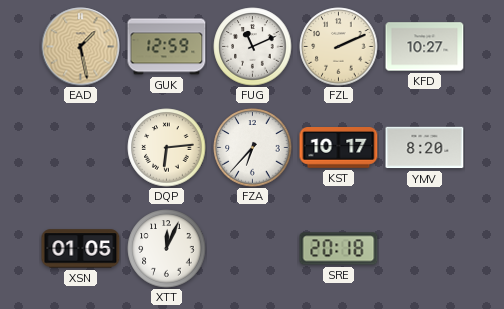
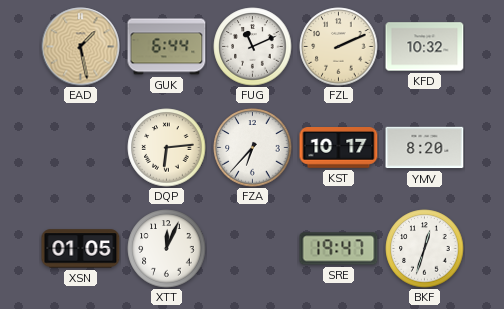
GUK: 12:59 -> 6:44 (167, 47)
KFD: 10:27 -> 10:32 (425, 47)
SRE: 20:18 -> 19:47 (339, 249)
BKF: none -> 12:33 (425, 249)
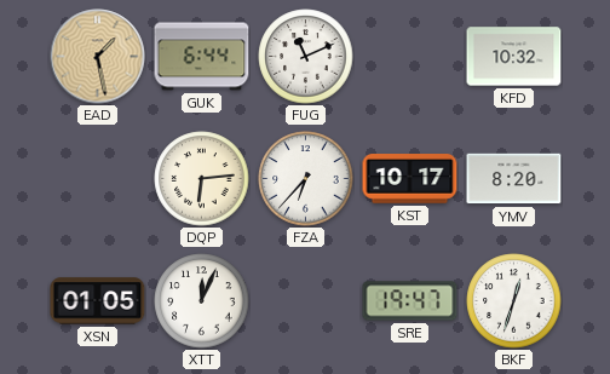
FZL: 2:11 -> none (339, 47)
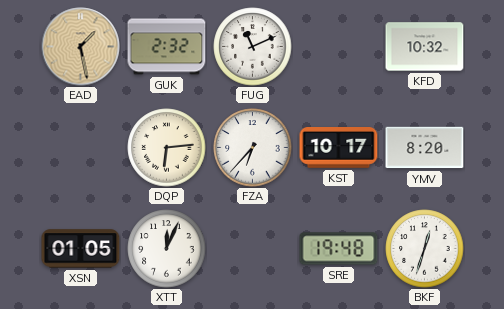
GUK: 6:44 -> 2:32 (167, 47)
SRE: 19:47 -> 19:48 (339, 249)
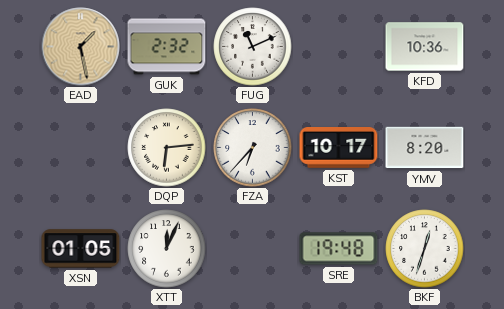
KFD: 10:32 -> 10:36 (425, 47)
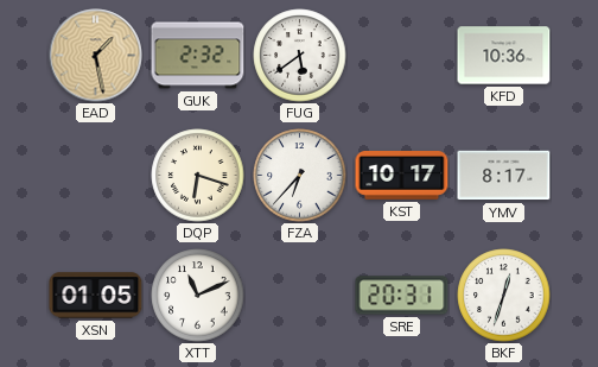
FUG: 11:11 -> 5:39 (300, 56)
DQP: 6:14 -> 6:18 (198, 176)
YMV: 8:20 -> 8:17 (504, 176)
XTT: 12:04 -> 11:11 (198, 296)
SRE: 19:48 -> 20:31 (402, 296)
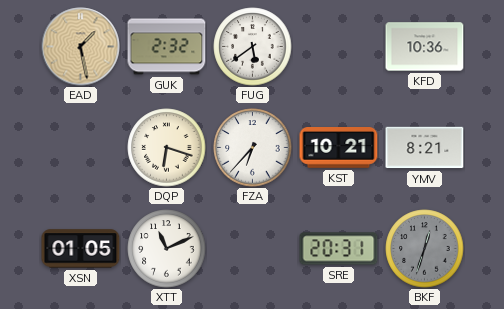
KST: 10:17 -> 10:21 (339, 148)
YMV: 8:17 -> 8:21 (425, 148)
BKF dial: white -> grey (425, 249)
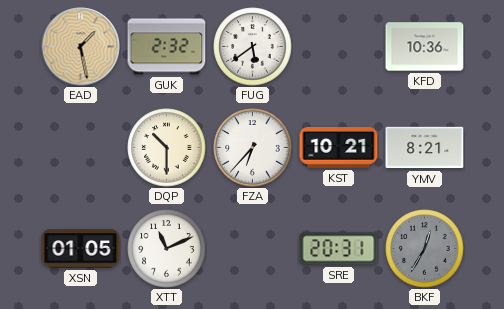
DQP: 6:18 -> 10:30 (167, 148)
BKF: 12:33 -> 12:35 (425, 249)
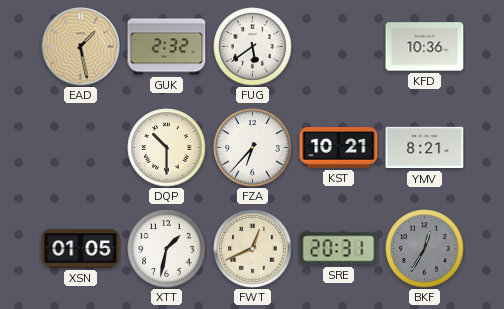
XTT: 11:11 -> 1:32 (167, 249)
FWT: none -> 12:41 (253, 249)
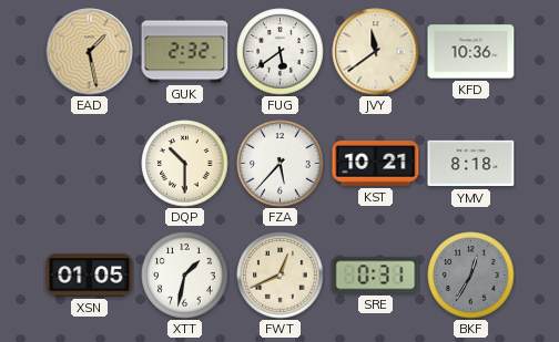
JVY: none -> 11:39 (376, 52)
FZA: 6:37 -> 5:37 (281, 164)
YMV: 8:21 -> 8:18 (471, 164)
SRE: 20:31 -> 0:31 (376, 276)
